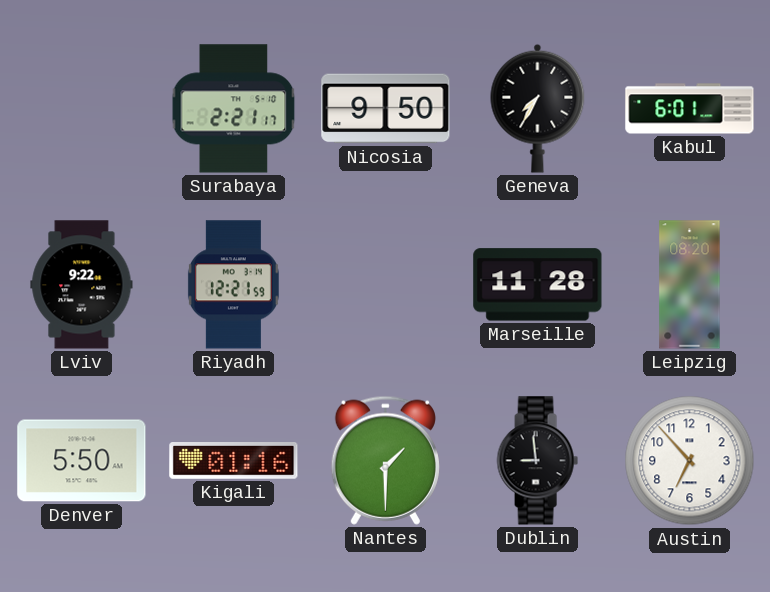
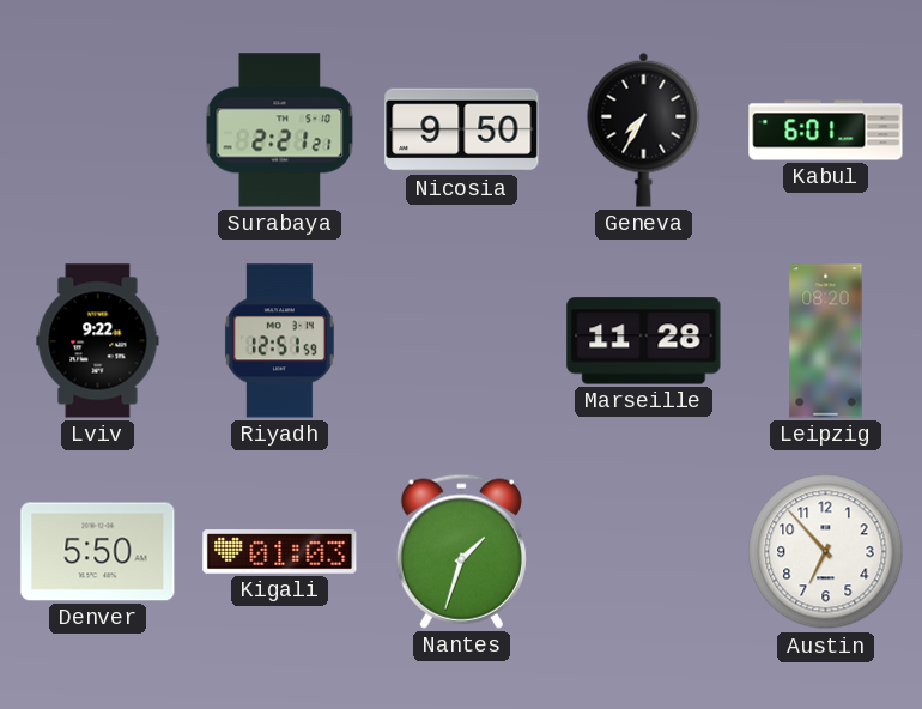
Surabaya: 2:21:17 -> 2:21:21 (280, 131)
Riyadh: 12:21 -> 12:51 (279, 341)
Kigali: 01:16 -> 01:03 (280, 552)
Nantes: 1:30 -> 1:33 (461, 551)
Dublin: 8:59 -> none (537, 461)
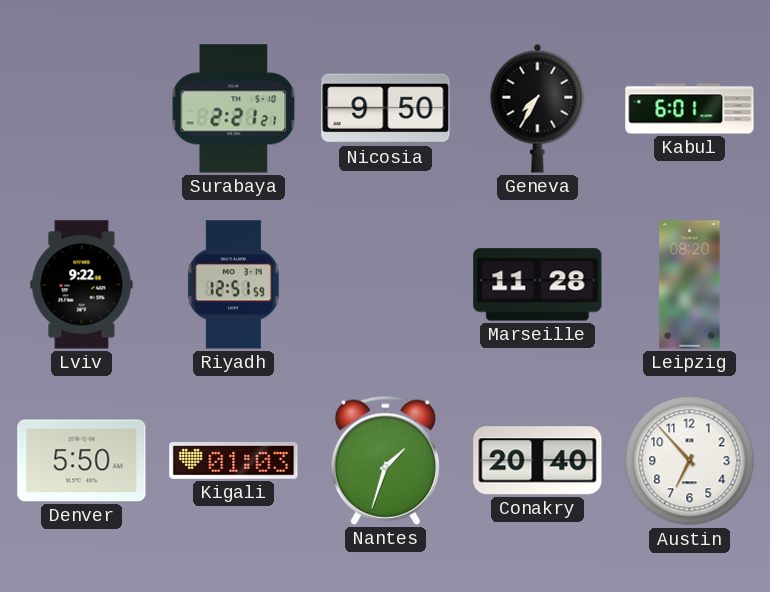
Conakry: none -> 20:40 (538, 461)
